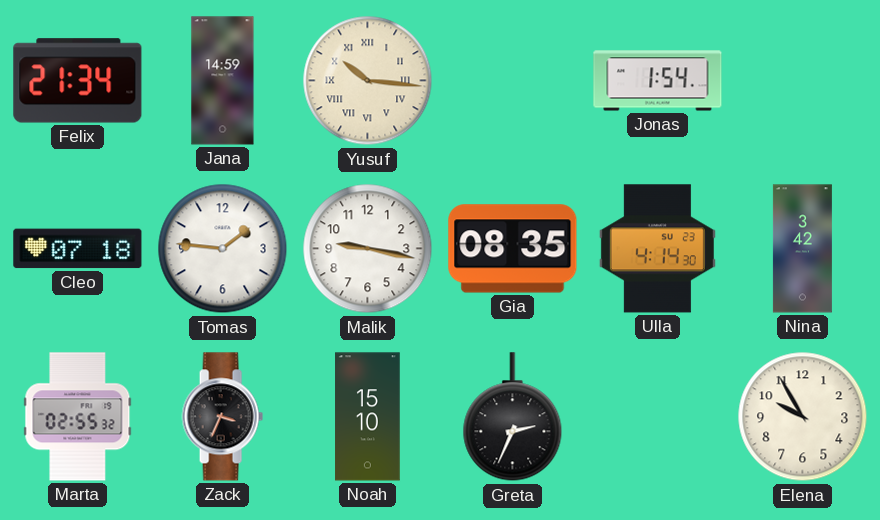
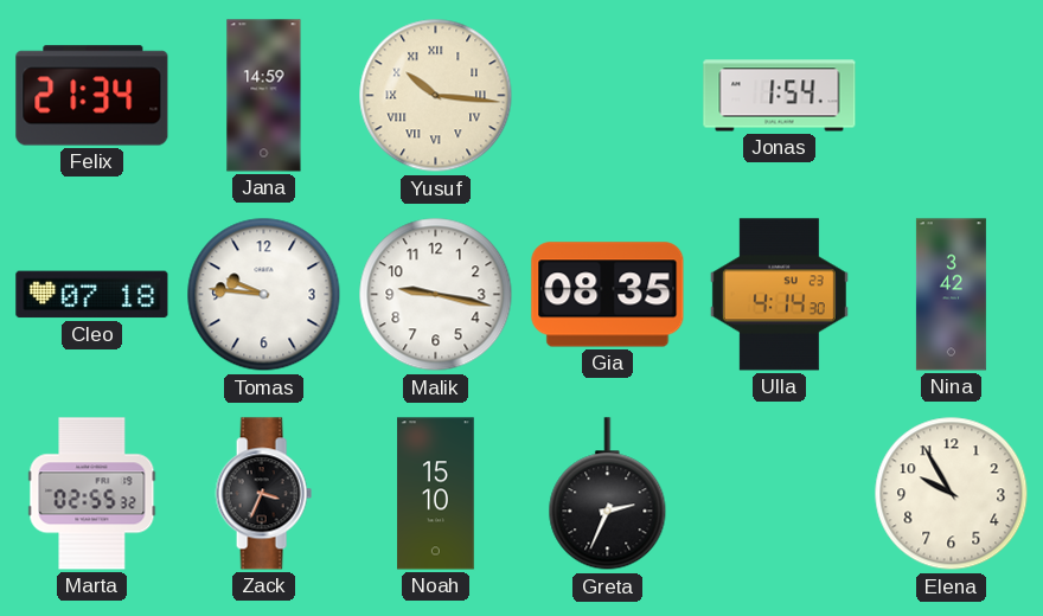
Tomas: 1:46 -> 9:46 (264, 295)
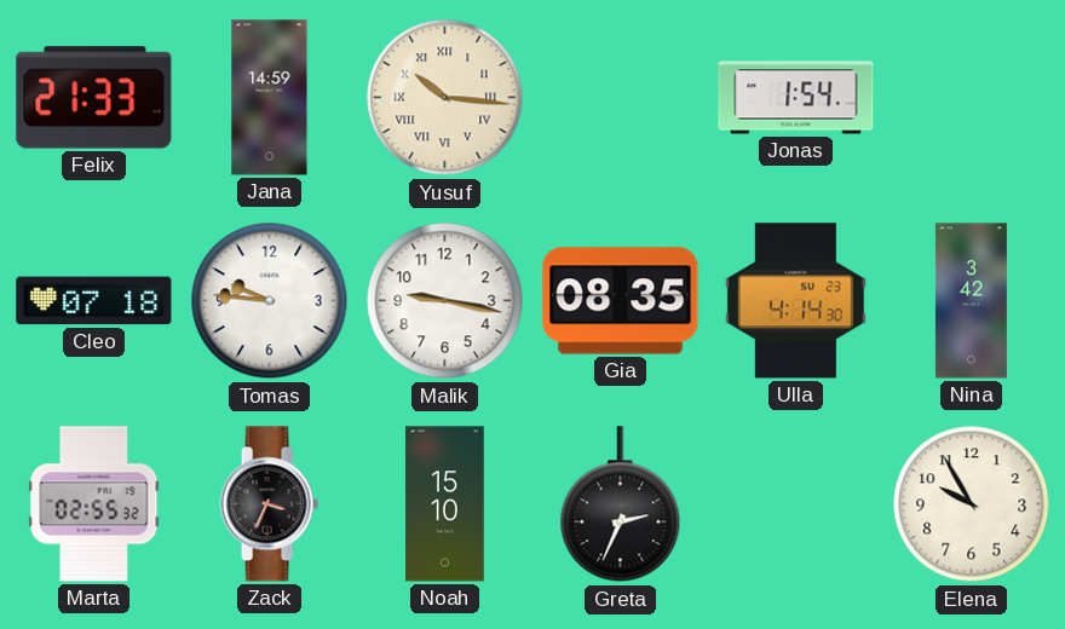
Felix: 21:34 -> 21:33 (94, 98)
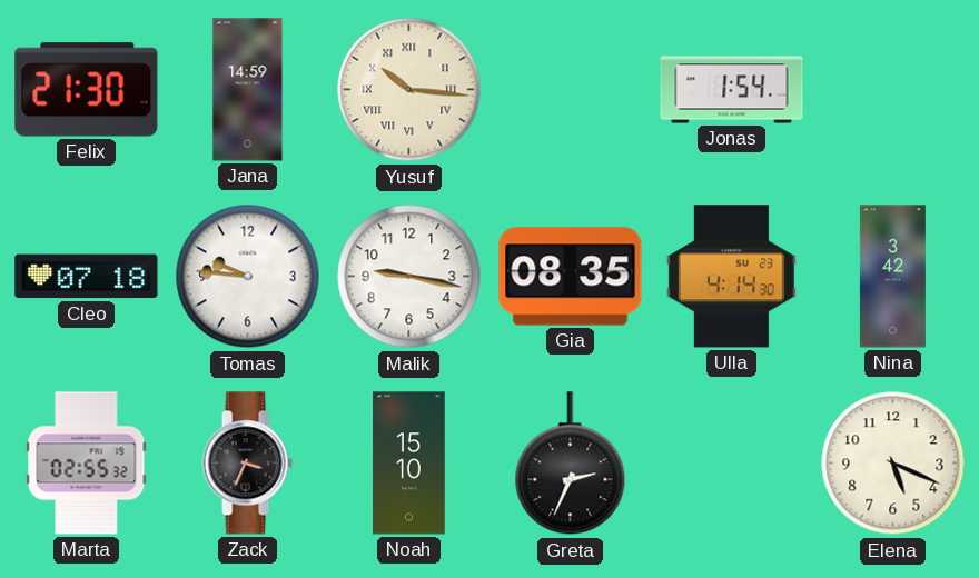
Felix: 21:33 -> 21:30 (87, 90)
Elena: 9:55 -> 5:19 (893, 464)
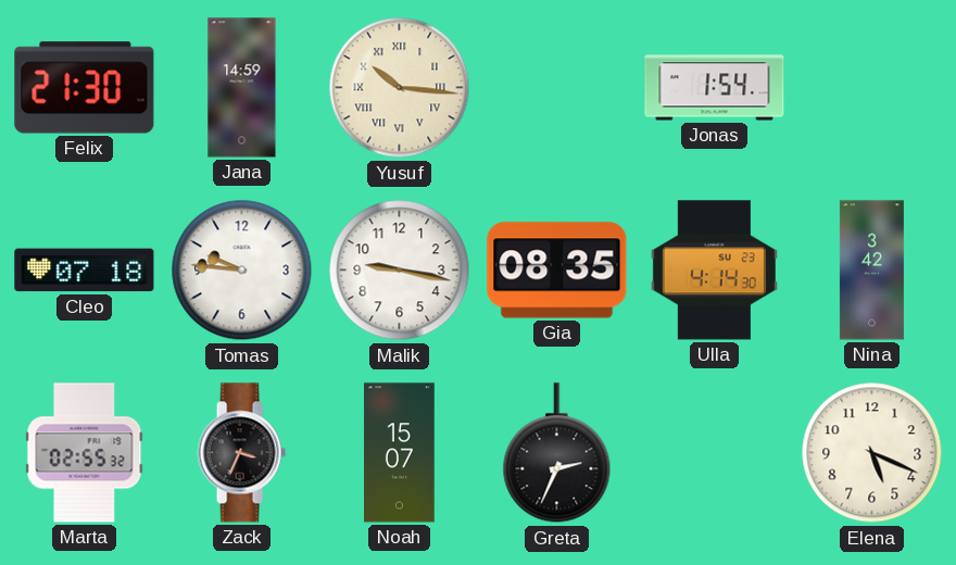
Noah: 15:10 -> 15:07 (400, 453)
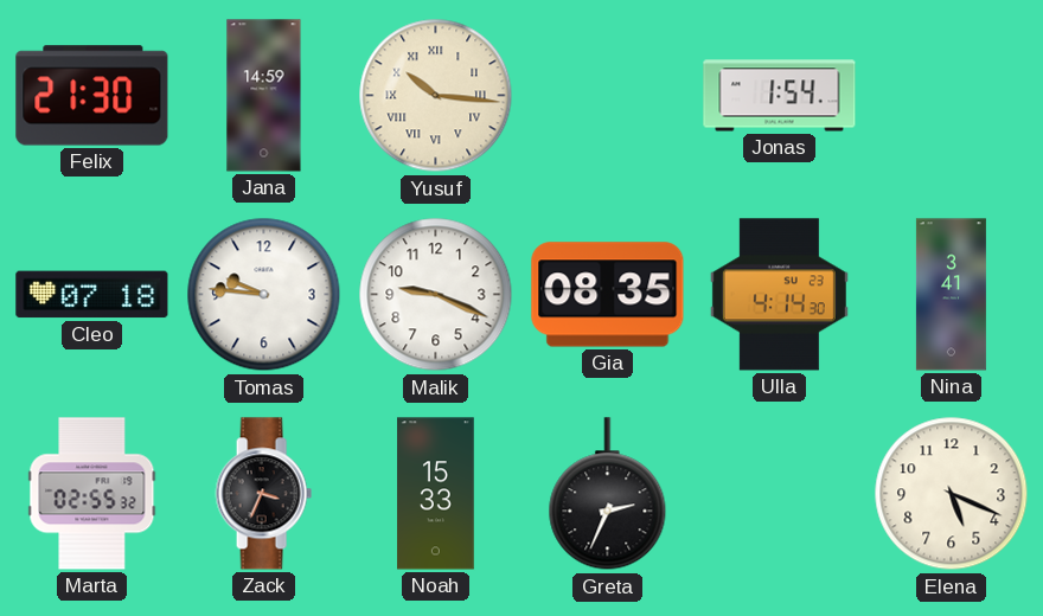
Malik: 9:17 -> 9:19 (436, 295)
Nina: 3:42 -> 3:41 (951, 295)
Noah: 15:07 -> 15:33 (436, 494)
